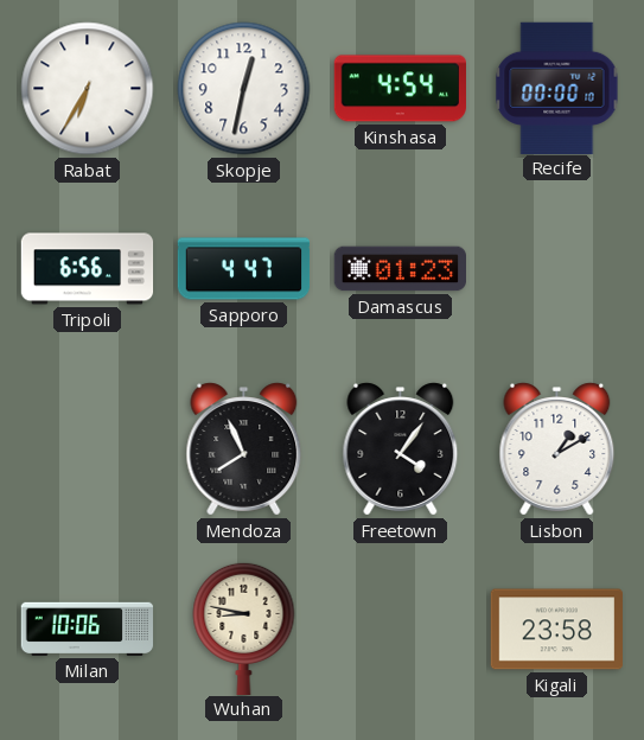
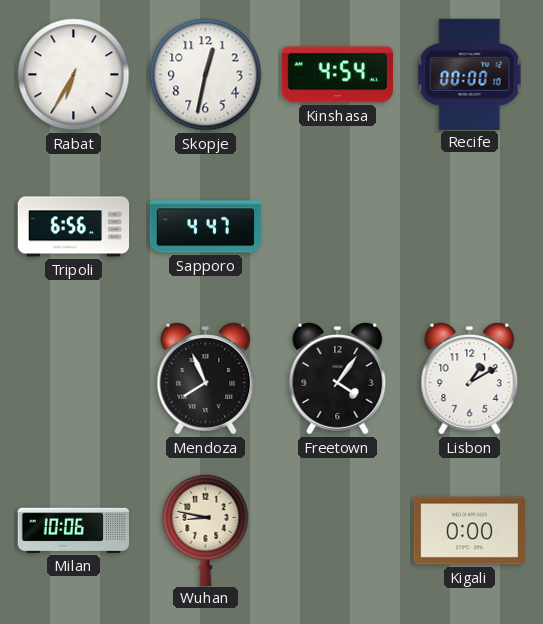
Damascus: 01:23 -> none (400, 269)
Kigali: 23:58 -> 0:00 (469, 531)
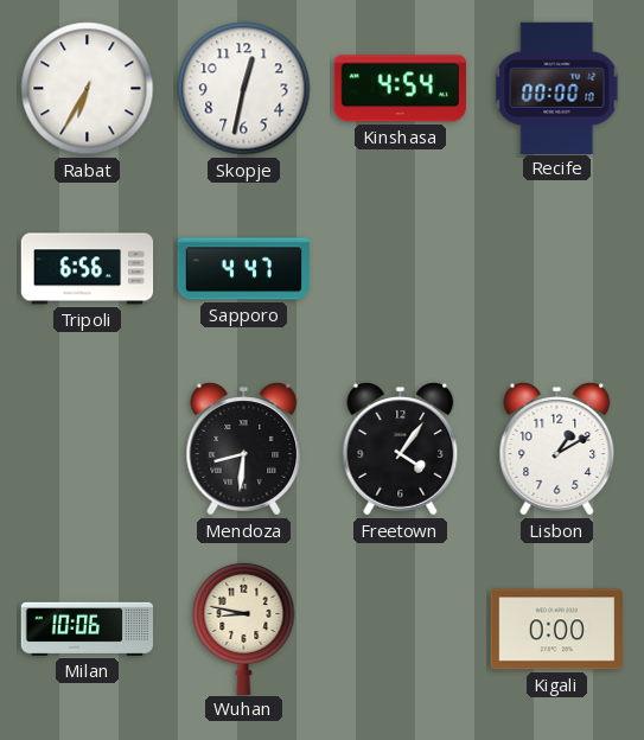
Mendoza: 7:56 -> 8:31 (244, 449)
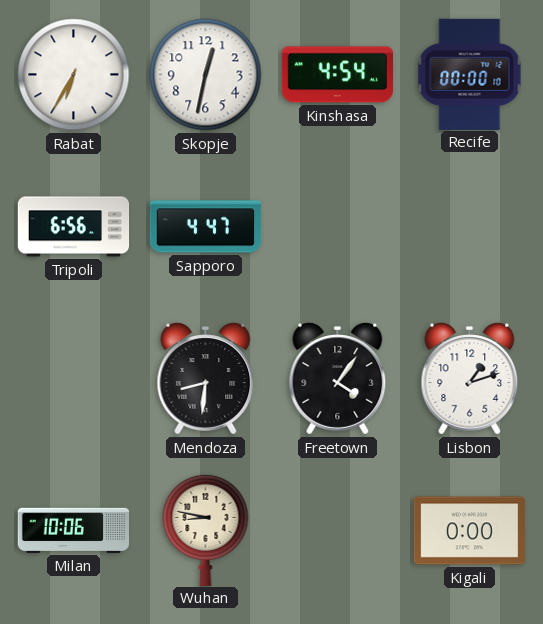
Lisbon: 1:10 -> 1:12 (470, 379)
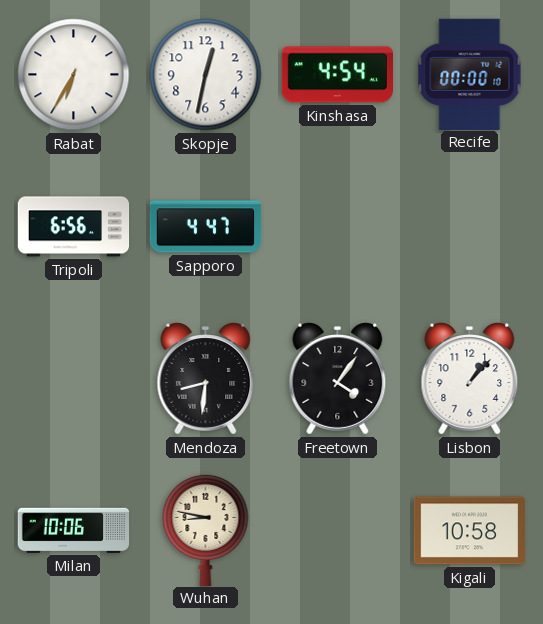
Lisbon: 1:12 -> 1:07 (470, 379)
Kigali: 0:00 -> 10:58 (469, 531)
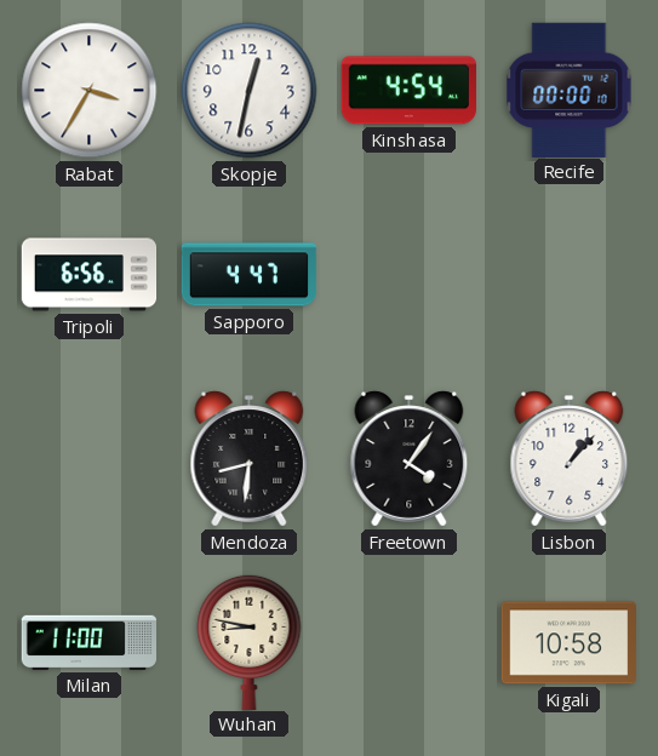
Rabat: 6:35 -> 3:35 (90, 91)
Milan: 10:06 -> 11:00 (90, 642)
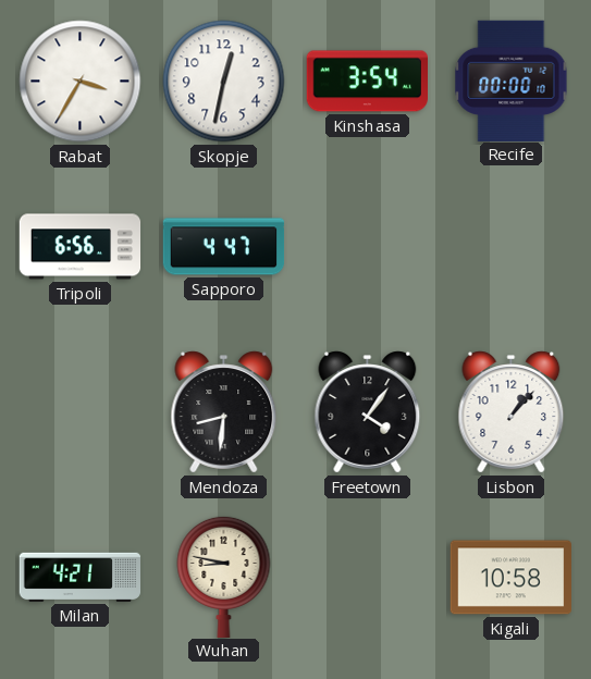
Kinshasa: 4:54 -> 3:54 (367, 82)
Milan: 11:00 -> 4:21 (81, 577)
